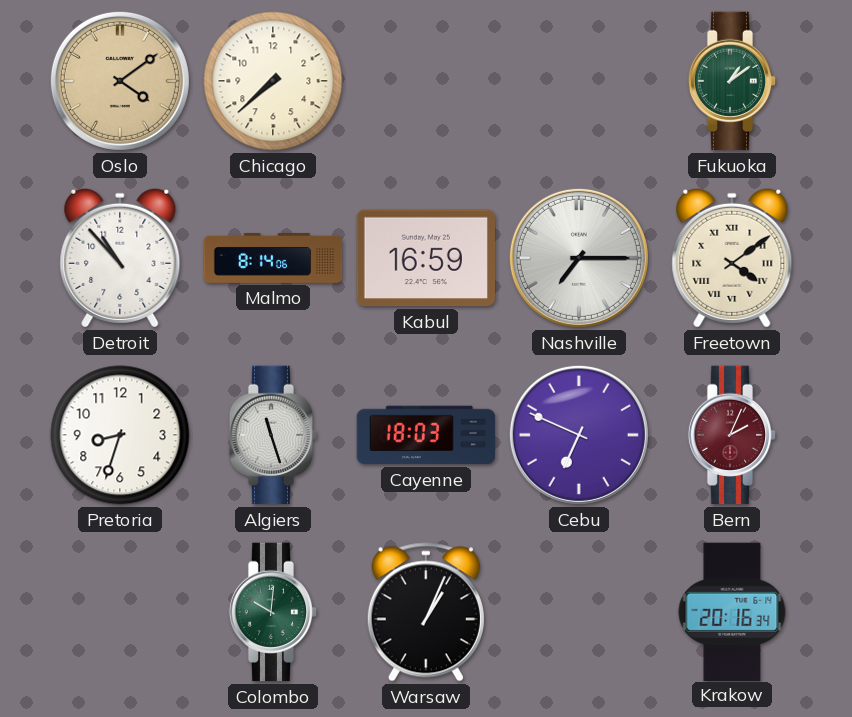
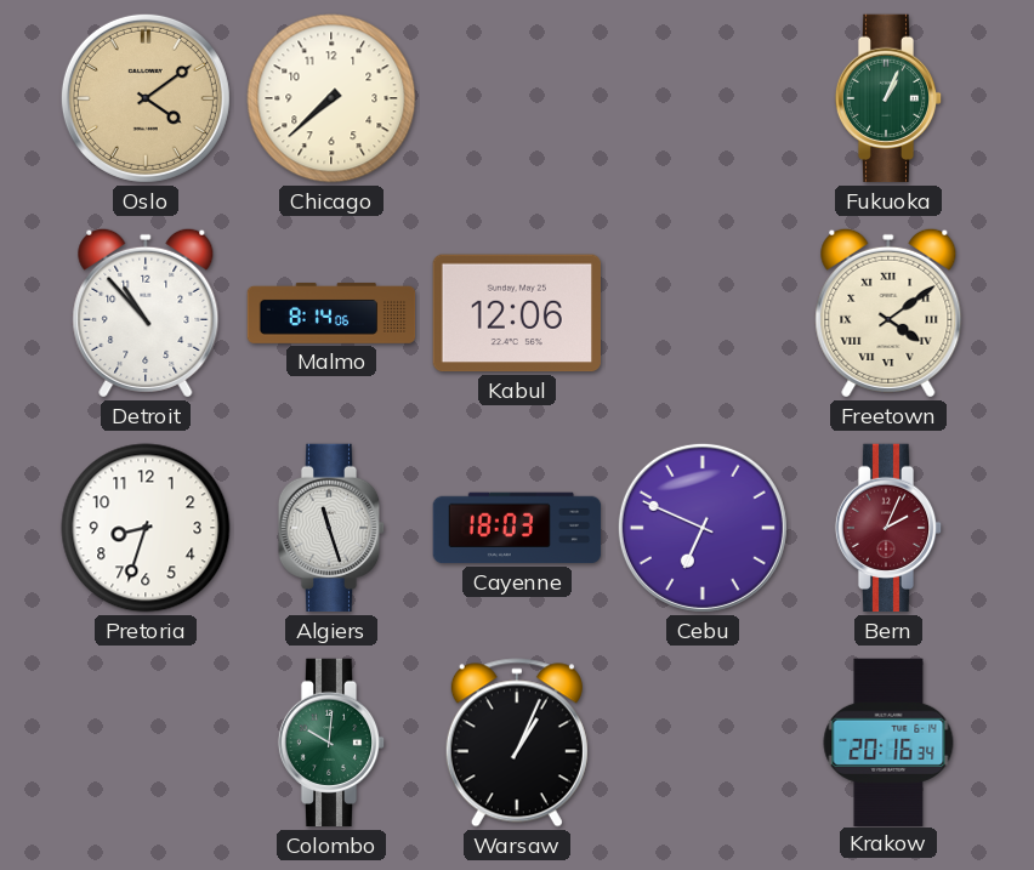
Fukuoka: 1:09 -> 1:04 (888, 98)
Kabul: 16:59 -> 12:06 (516, 313)
Nashville: 7:15 -> none (579, 258)
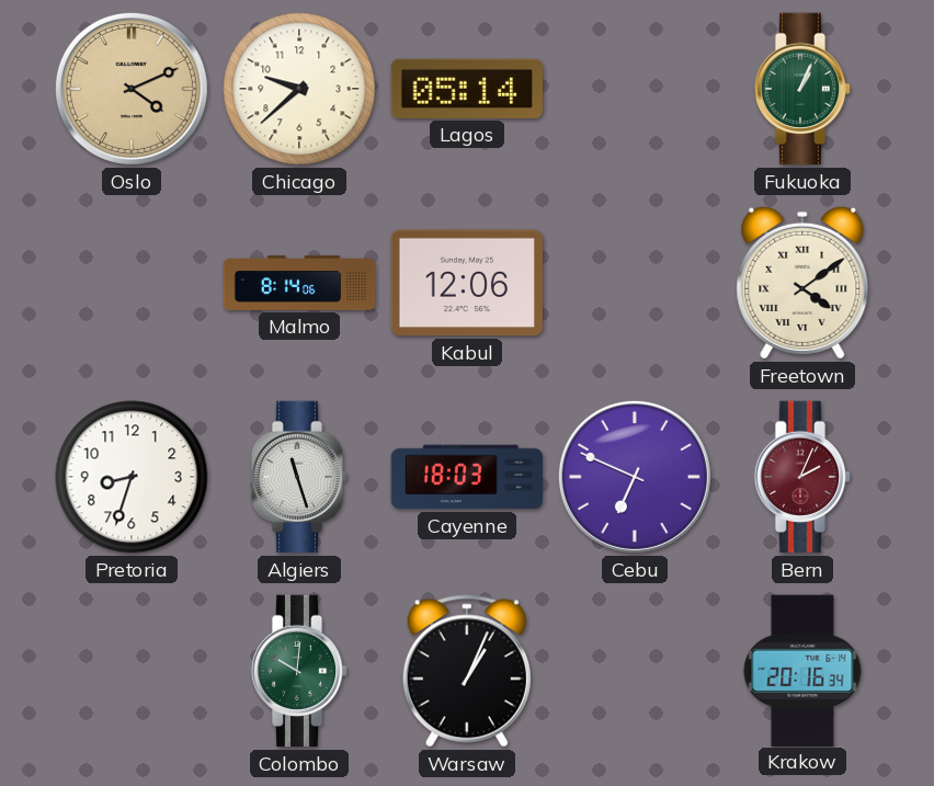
Oslo: 4:09 -> 4:11 (132, 89)
Chicago: 7:38 -> 9:38 (299, 89)
Lagos: none -> 05:14 (466, 89)
Detroit: 10:53 -> none (146, 313)
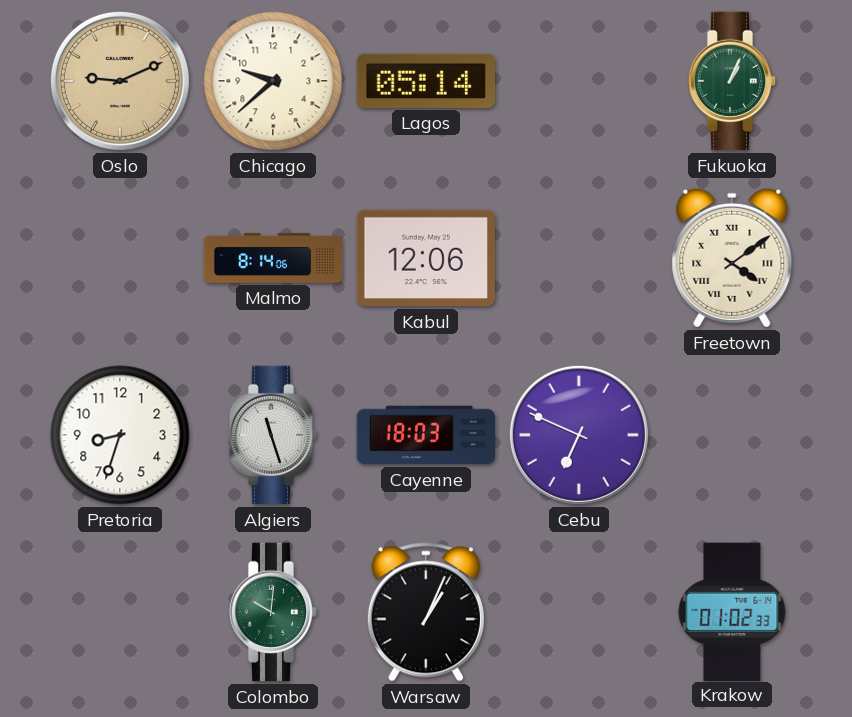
Oslo: 4:11 -> 9:11 (120, 81)
Bern: 2:04 -> none (802, 477)
Krakow: 20:16 -> 01:02 (732, 611)
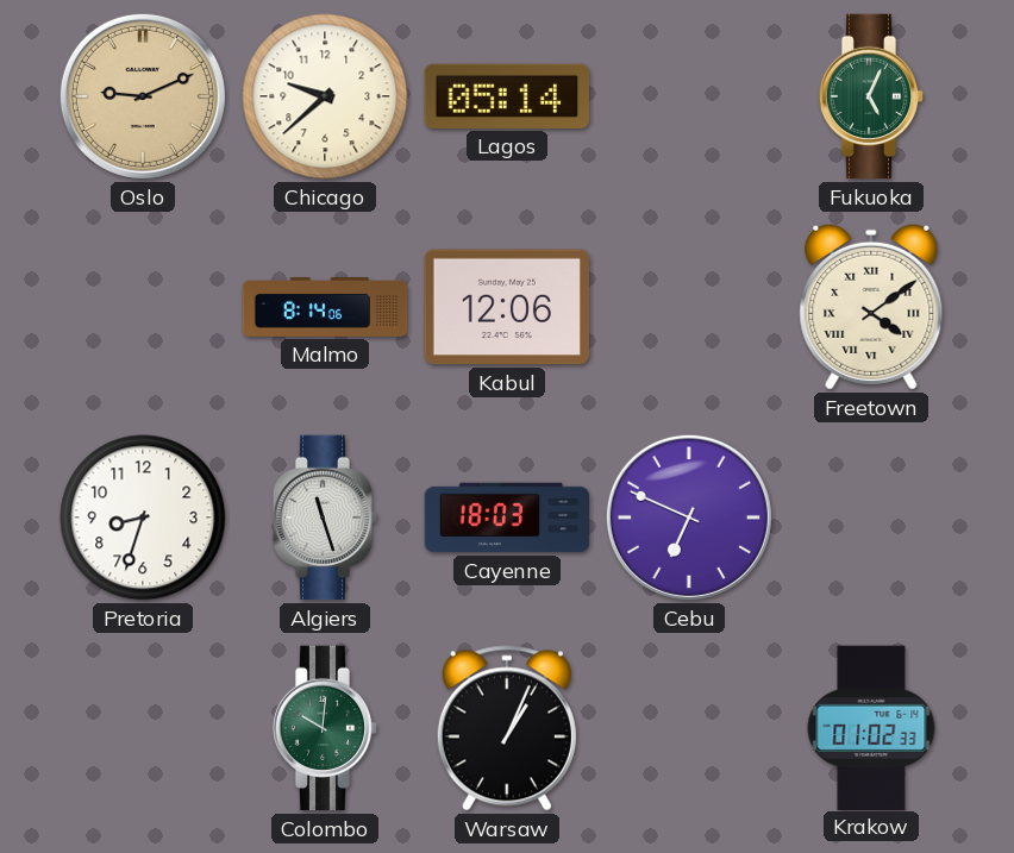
Fukuoka: 1:04 -> 5:04 (871, 96)
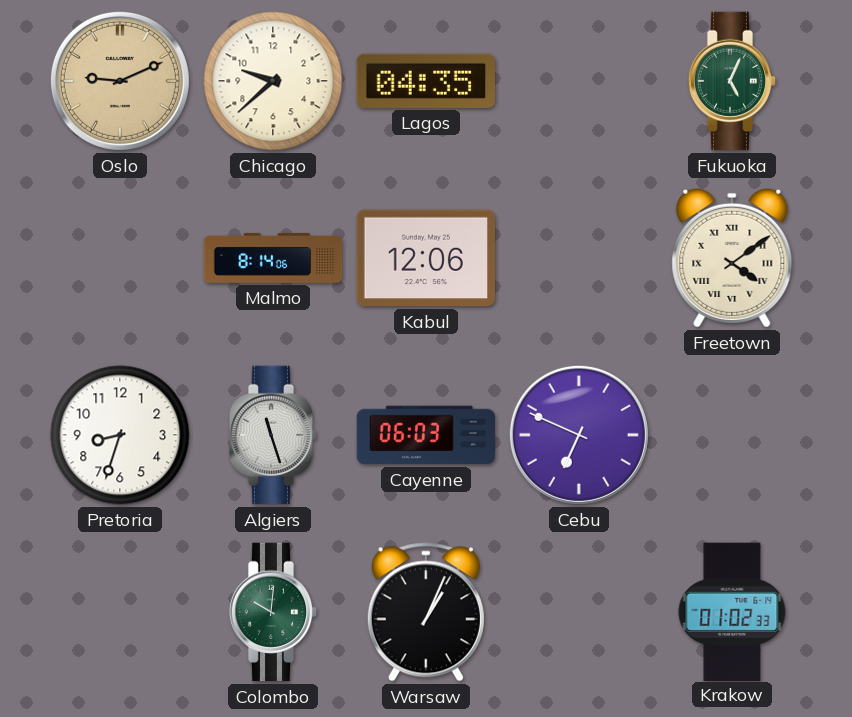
Lagos: 05:14 -> 04:35 (425, 81)
Cayenne: 18:03 -> 06:03 (426, 435)
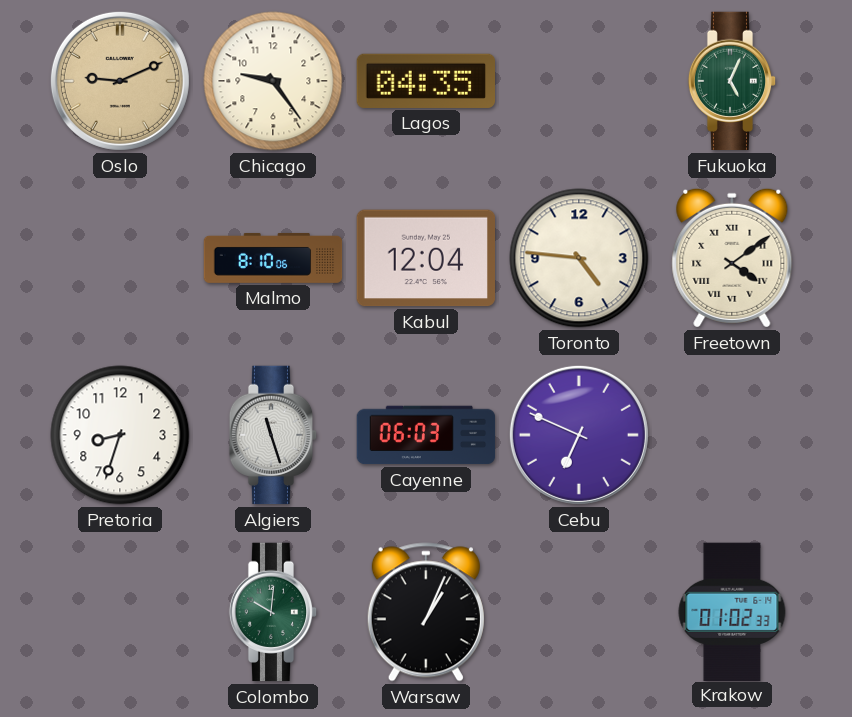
Chicago: 9:38 -> 9:24 (273, 81)
Malmo: 8:14 -> 8:10 (273, 258)
Kabul: 12:06 -> 12:04 (425, 258)
Toronto: none -> 4:46 (579, 258)
